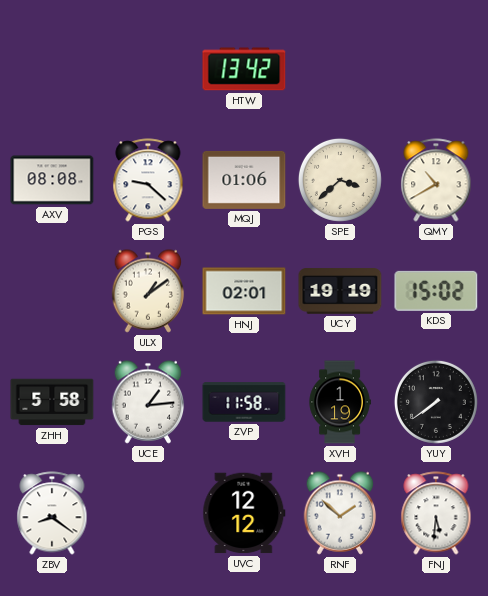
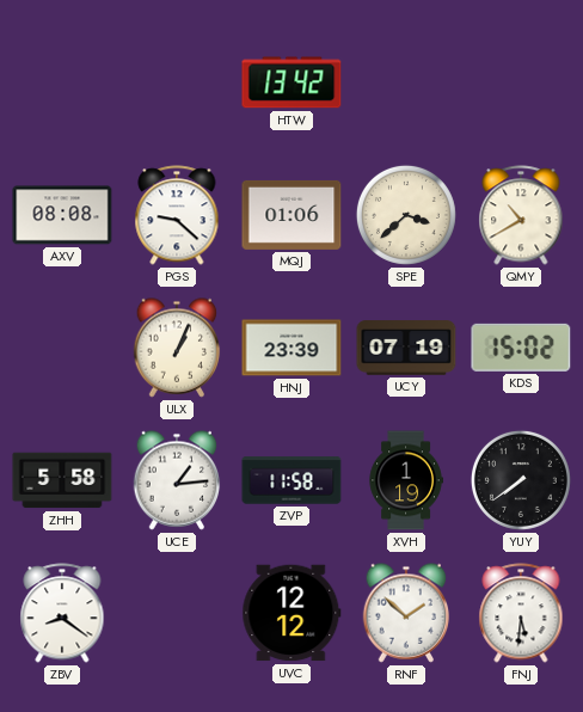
ULX: 1:09 -> 1:04 (177, 348)
HNJ: 02:01 -> 23:39 (291, 348)
UCY: 19:19 -> 07:19 (406, 348)
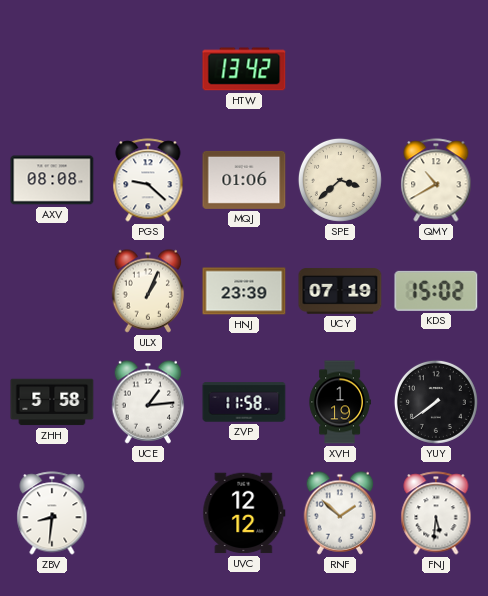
ZBV: 8:21 -> 8:31 (52, 513)
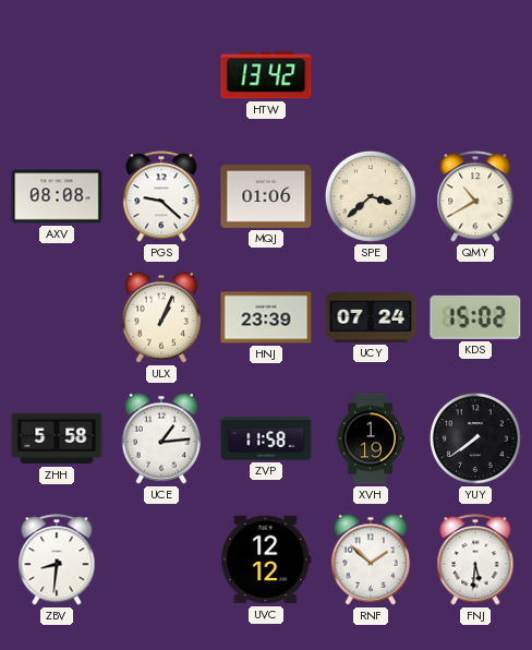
UCY: 07:19 -> 07:24 (371, 317)
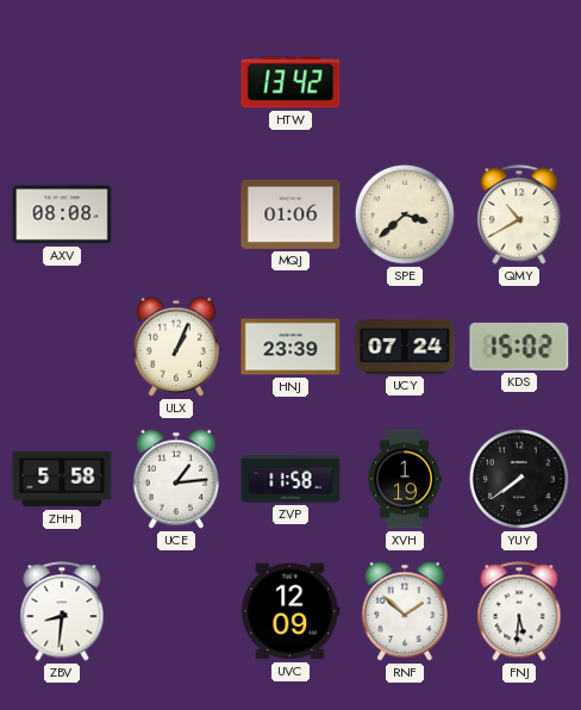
PGS: 9:22 -> none (161, 196)
UVC: 12:12 -> 12:09 (290, 611)
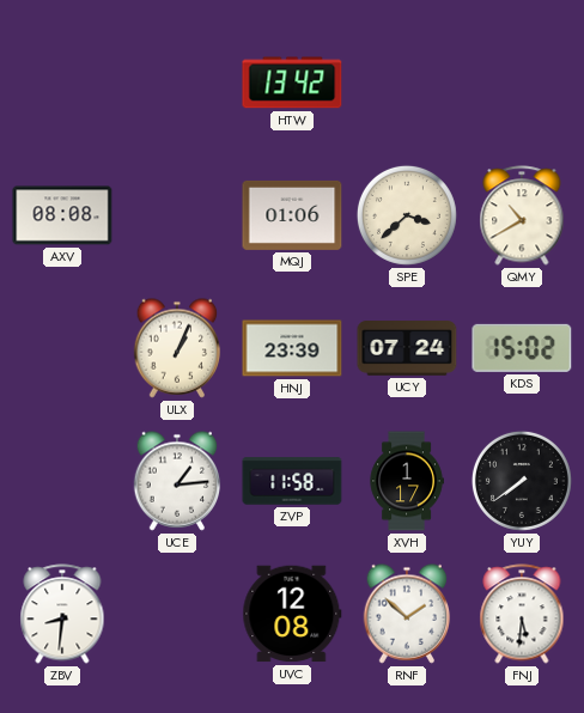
ZHH: 5:58 -> none (62, 479)
XVH: 1:19 -> 1:17 (407, 481)
UVC: 12:09 -> 12:08 (292, 614)
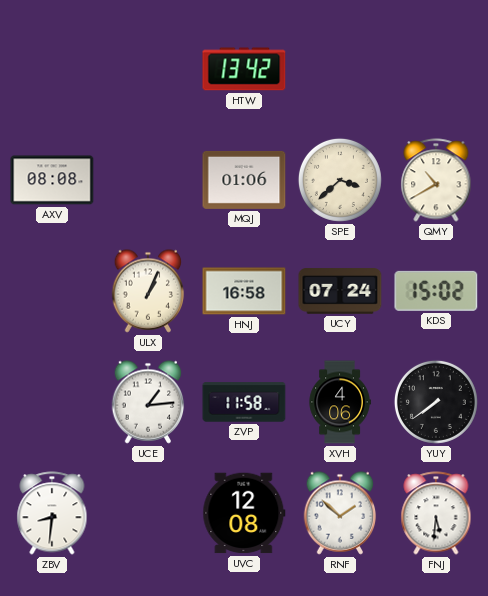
HNJ: 23:39 -> 16:58 (244, 291)
XVH: 1:17 -> 4:06 (340, 402)
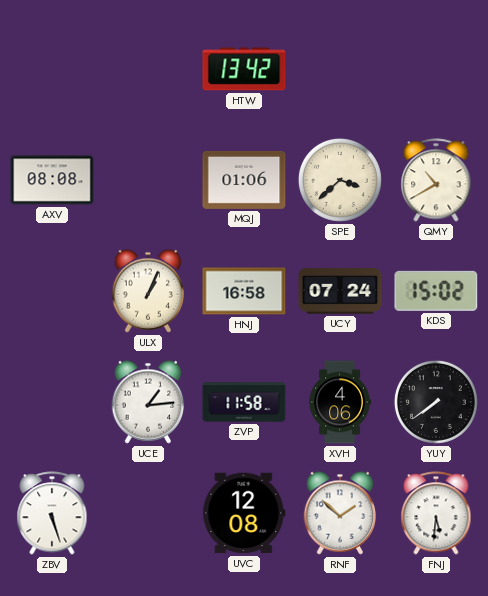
ZBV: 8:31 -> 5:27 (52, 513)
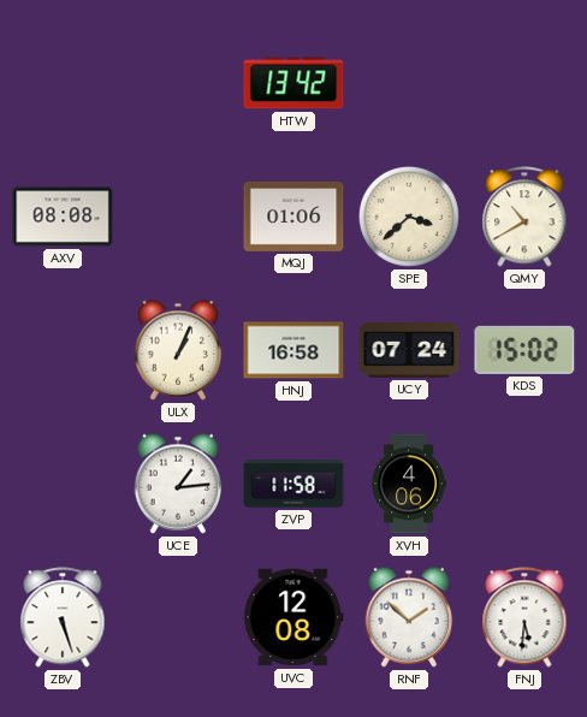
YUY: 7:39 -> none (436, 402)
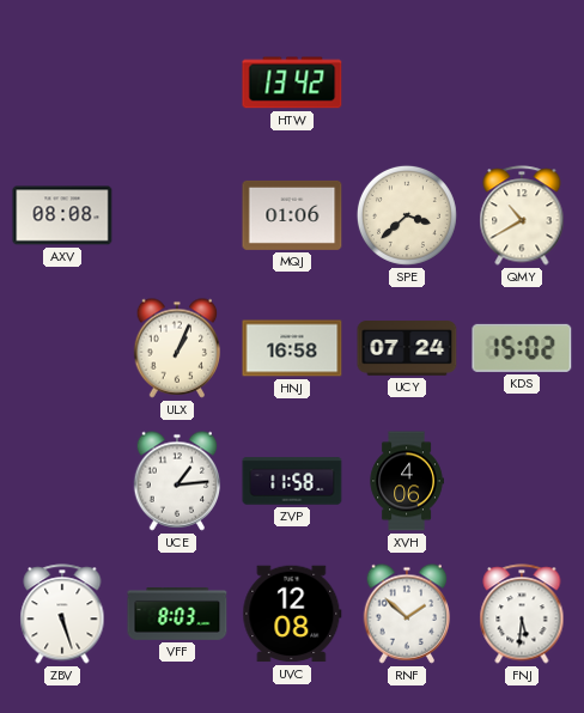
VFF: none -> 8:03 (177, 614)
